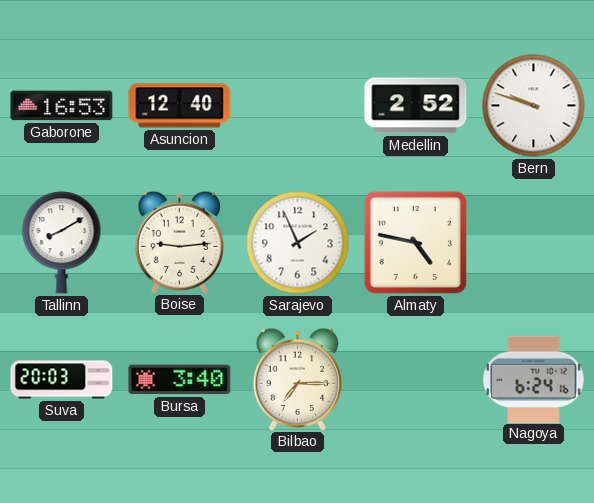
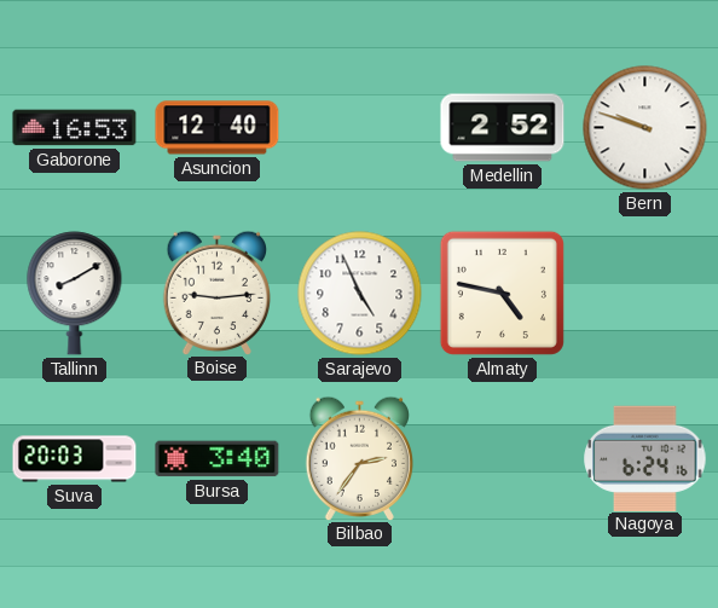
Sarajevo: 1:56 -> 4:56 (360, 294)
Bilbao: 7:15 -> 2:36 (359, 458)
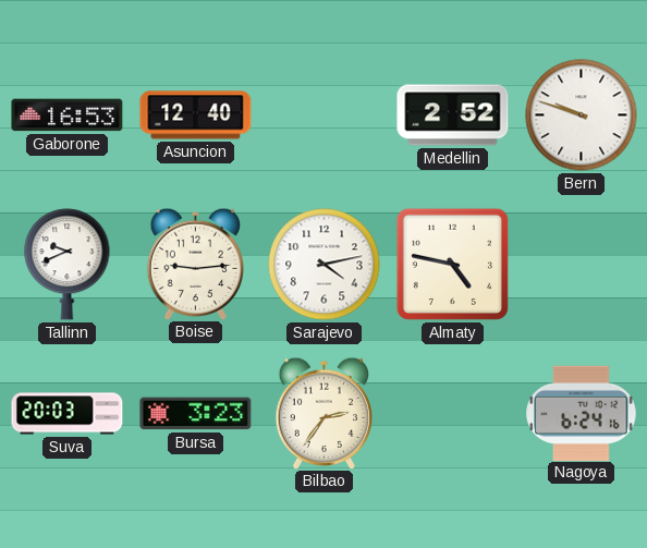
Tallinn: 8:10 -> 9:41 (68, 265)
Sarajevo: 4:56 -> 4:13 (325, 265)
Bursa: 3:40 -> 3:23 (196, 414)
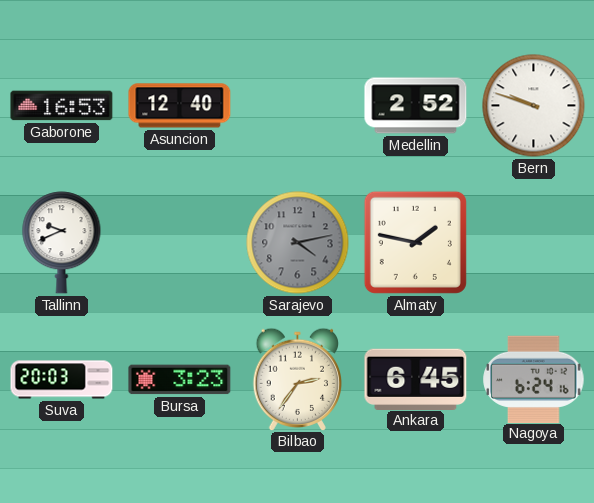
Boise: 9:14 -> none (195, 264)
Sarajevo dial: white -> grey (298, 243)
Almaty: 4:47 -> 1:47 (415, 242)
Ankara: none -> 6:45 (416, 379)
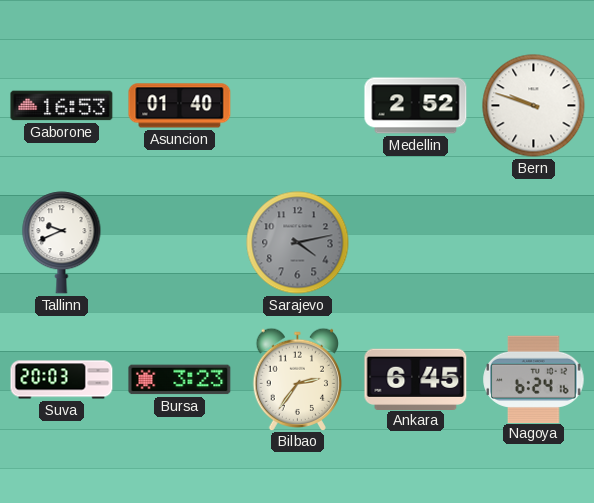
Asuncion: 12:40 -> 01:40 (180, 106)
Almaty: 1:47 -> none (415, 242)
